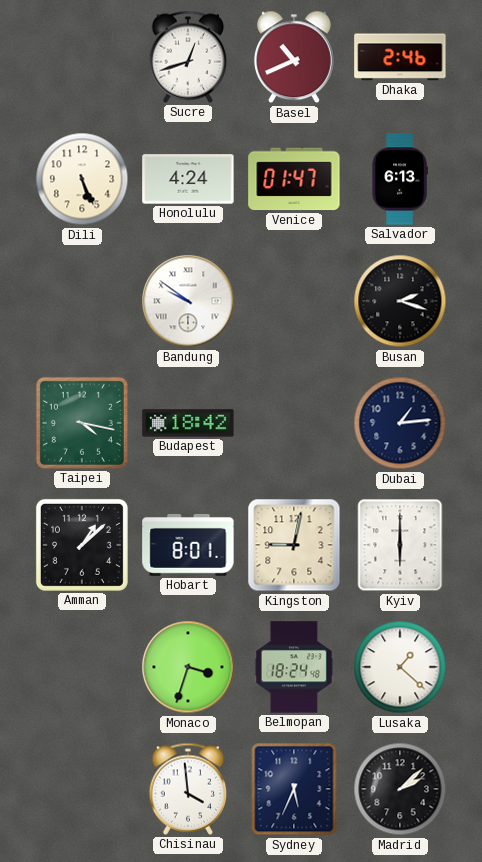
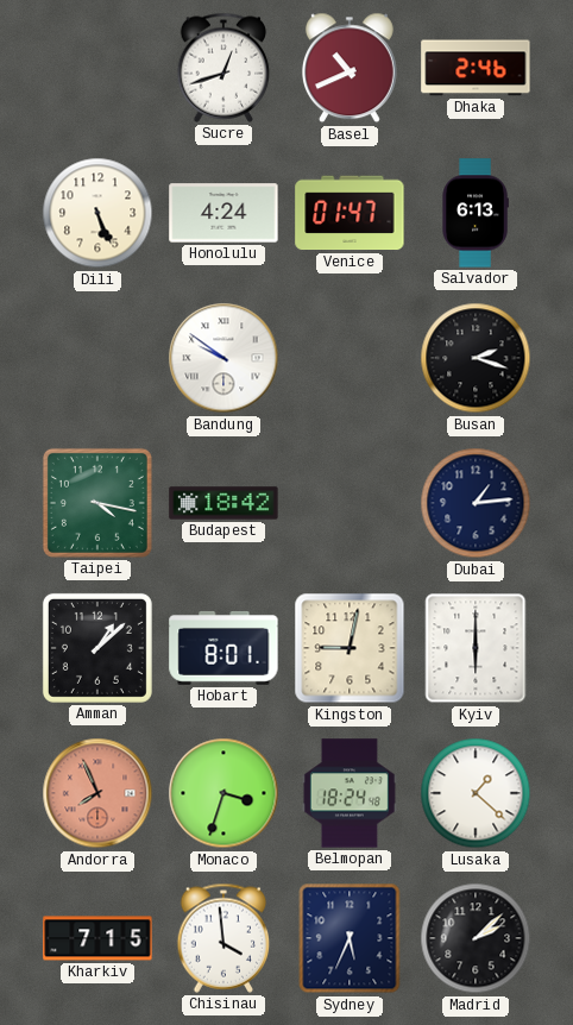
Andorra: none -> 7:56 (97, 793)
Kharkiv: none -> 7:15 (97, 938)
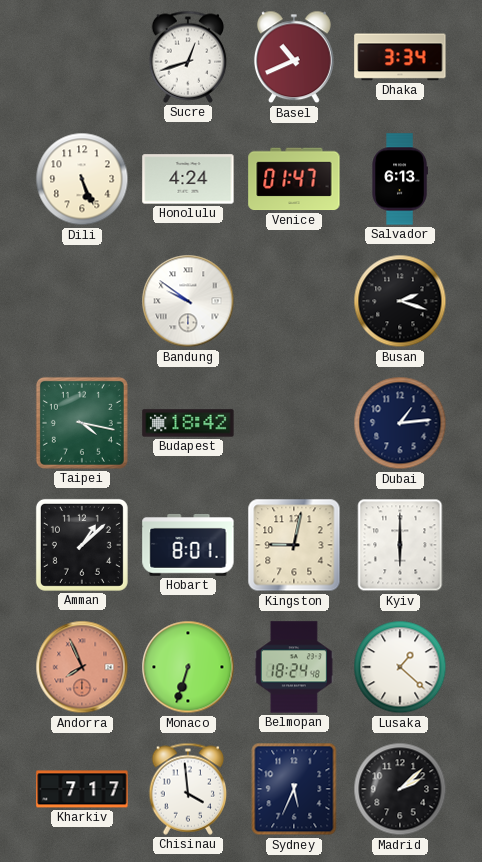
Dhaka: 2:46 -> 3:34 (400, 57)
Monaco: 3:33 -> 6:33 (188, 667)
Kharkiv: 7:15 -> 7:17 (82, 789)
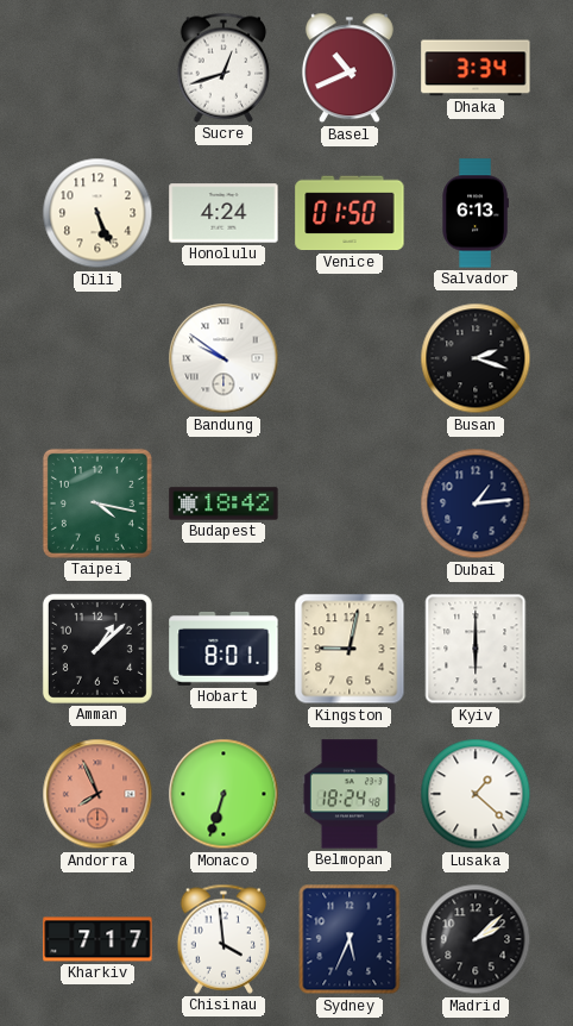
Venice: 01:47 -> 01:50 (350, 213)
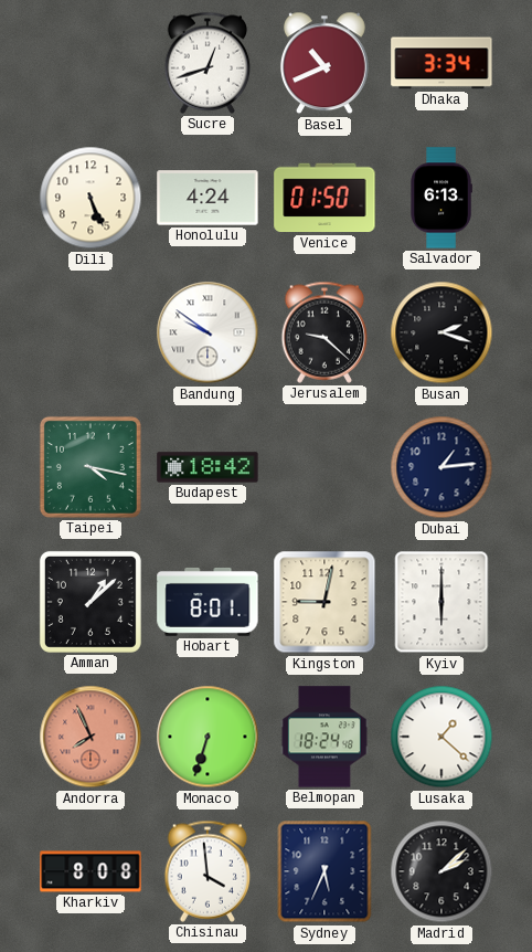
Jerusalem: none -> 9:22 (324, 332)
Kharkiv: 7:17 -> 8:08 (91, 871)
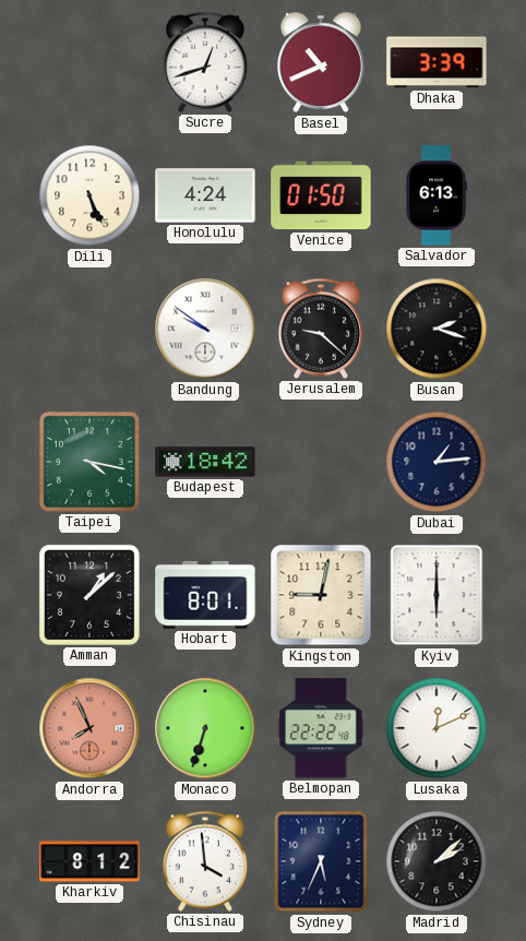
Dhaka: 3:34 -> 3:39 (437, 62)
Belmopan: 18:24 -> 22:22 (321, 728)
Lusaka: 1:22 -> 12:11 (437, 728)
Kharkiv: 8:08 -> 8:12 (89, 861)
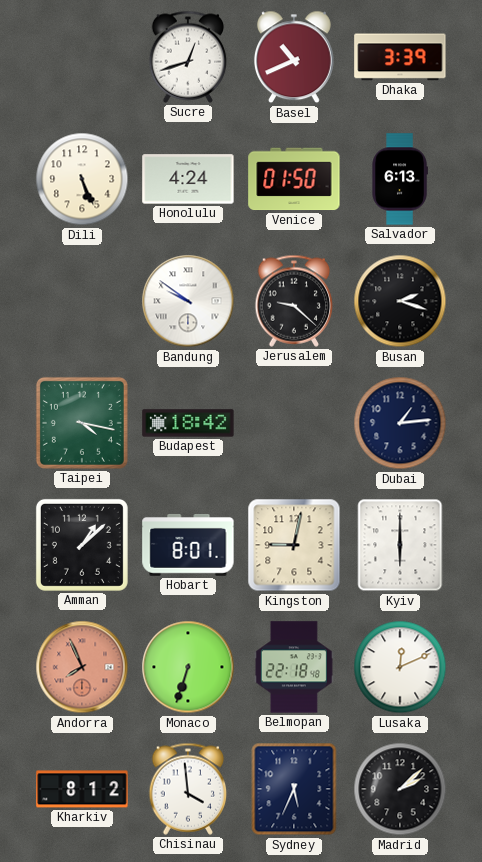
Belmopan: 22:22 -> 22:18 (294, 667)
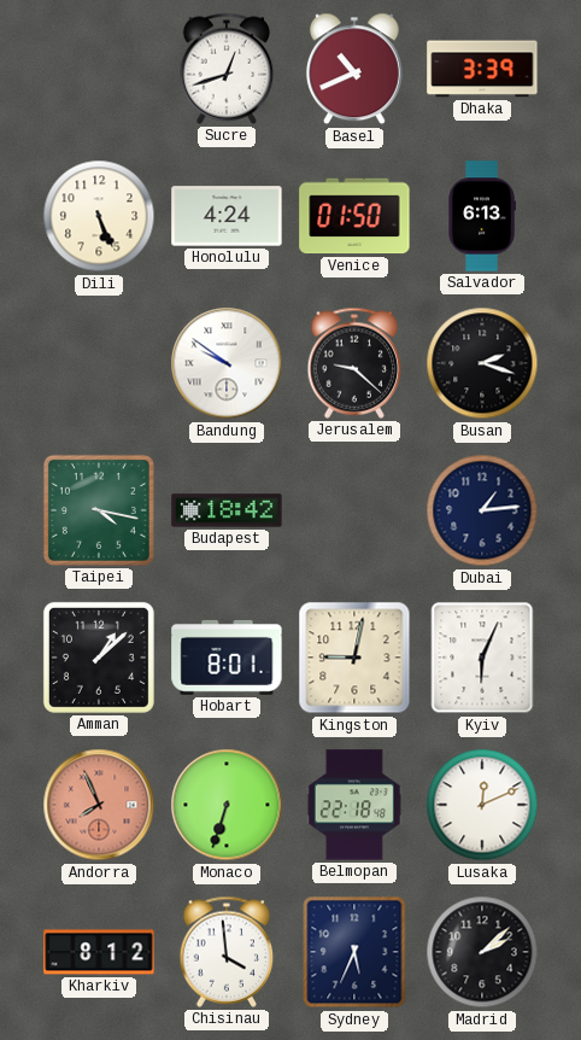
Kyiv: 6:00 -> 6:04 (482, 658)
